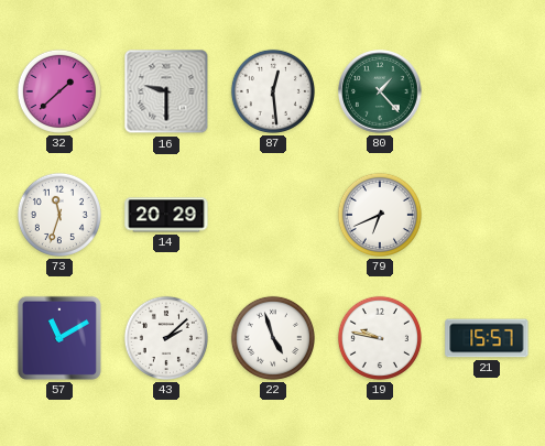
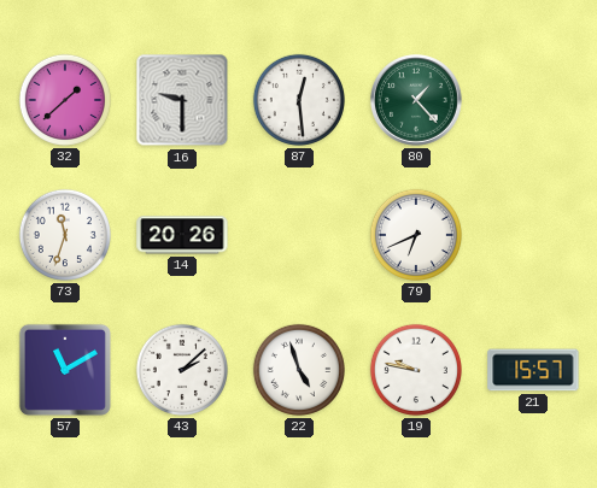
14: 20:29 -> 20:26 (182, 235)
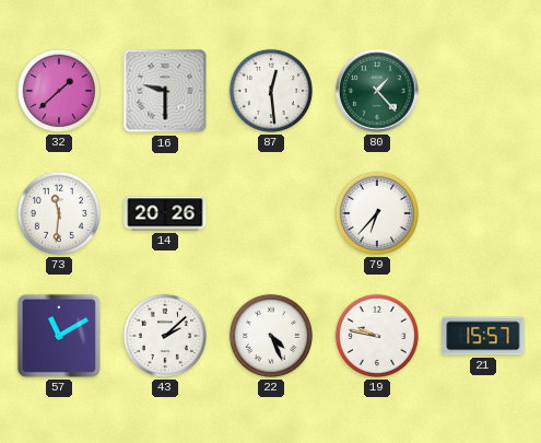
73: 11:33 -> 11:31 (59, 213)
79: 6:41 -> 6:37 (377, 213)
22: 4:57 -> 4:26 (271, 336)
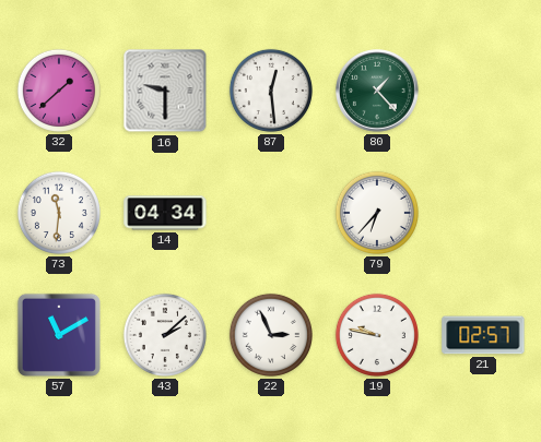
14: 20:26 -> 04:34 (165, 213)
22: 4:26 -> 2:56 (271, 335)
21: 15:57 -> 02:57 (483, 335)
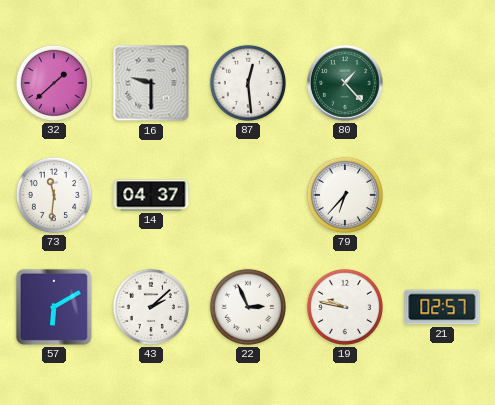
14: 04:34 -> 04:37 (151, 195)
57: 11:10 -> 6:10 (54, 307)
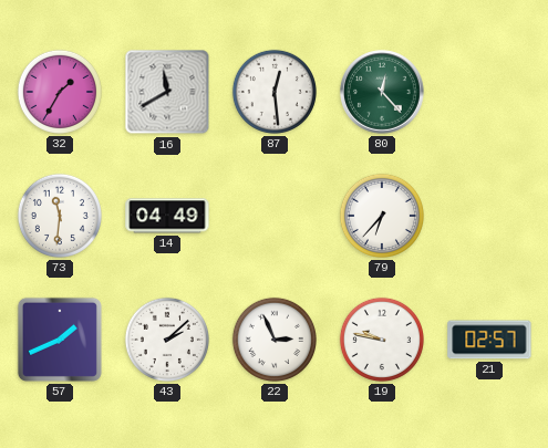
32: 1:38 -> 1:35 (60, 92)
16: 9:30 -> 11:40 (167, 92)
80: 1:23 -> 12:23 (382, 92)
14: 04:37 -> 04:49 (167, 216)
57: 6:10 -> 1:41 (60, 340)
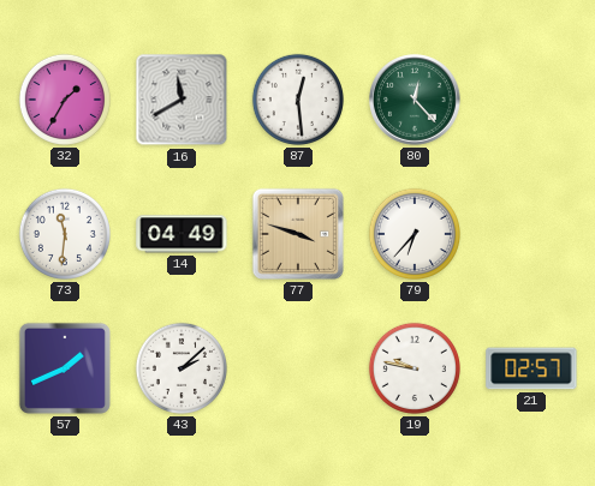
77: none -> 3:48 (298, 234)
22: 2:56 -> none (275, 340)
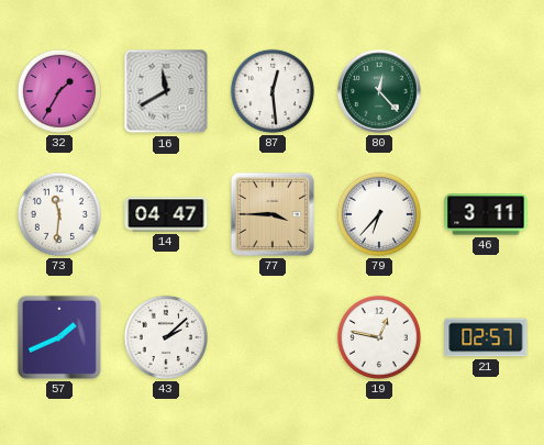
14: 04:49 -> 04:47 (166, 214)
77: 3:48 -> 3:45 (273, 214)
46: none -> 3:11 (486, 214)
19: 9:47 -> 12:47 (379, 337)
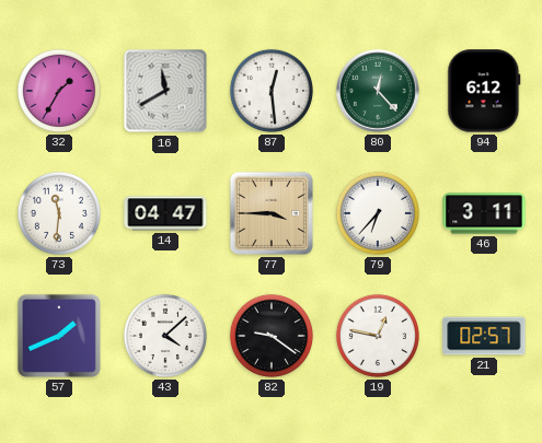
94: none -> 6:12 (484, 91)
43: 2:08 -> 4:08 (165, 336)
82: none -> 9:21 (272, 336)
